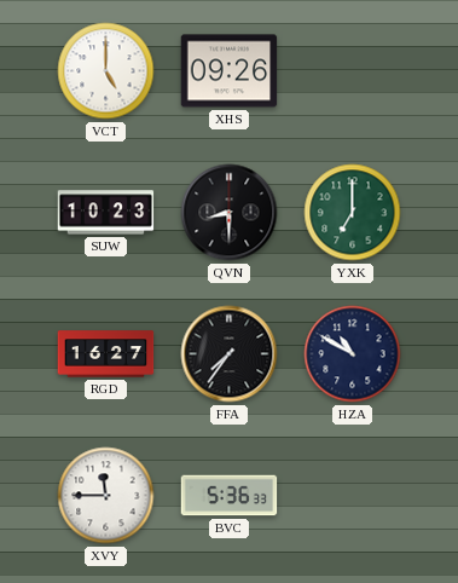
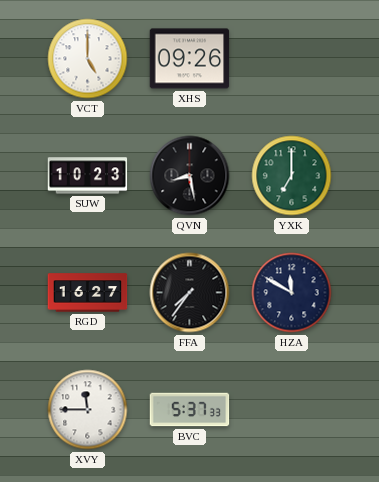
QVN: 8:30 -> 8:28 (190, 176)
HZA: 10:50 -> 11:50 (292, 293)
BVC: 5:36 -> 5:37 (190, 410)
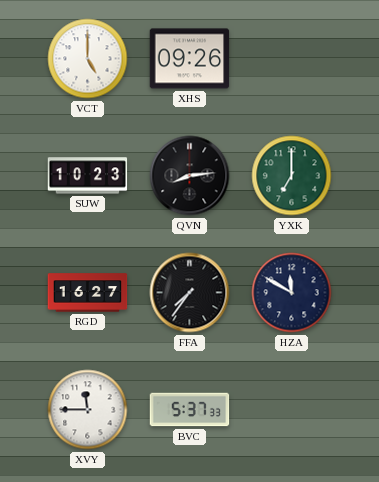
QVN: 8:28 -> 8:14 (190, 176)
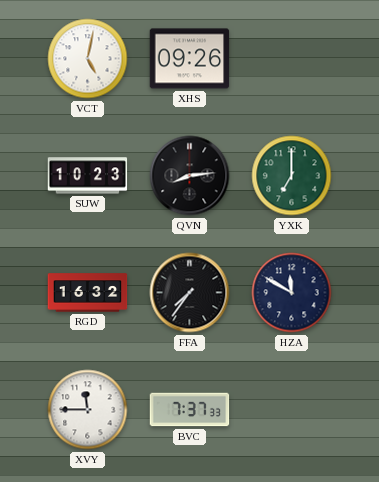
VCT: 5:00 -> 5:02 (88, 59)
RGD: 16:27 -> 16:32 (88, 293)
BVC: 5:37 -> 7:37 (190, 410)
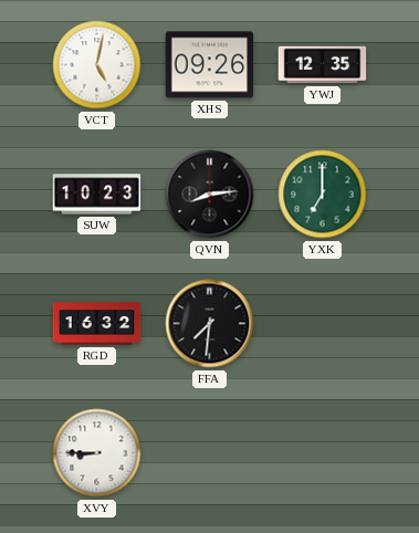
YWJ: none -> 12:35 (323, 65)
FFA: 7:36 -> 7:31 (210, 324)
HZA: 11:50 -> none (292, 293)
XVY: 11:45 -> 8:45 (97, 453)
BVC: 7:37 -> none (190, 410)
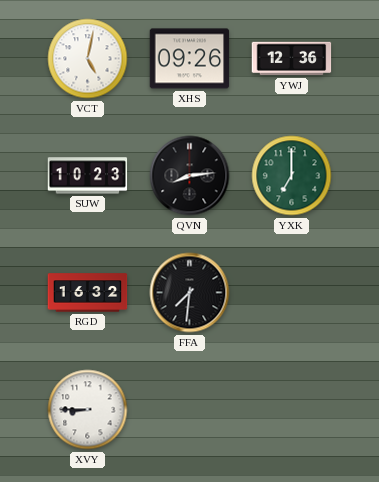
YWJ: 12:35 -> 12:36 (292, 59)
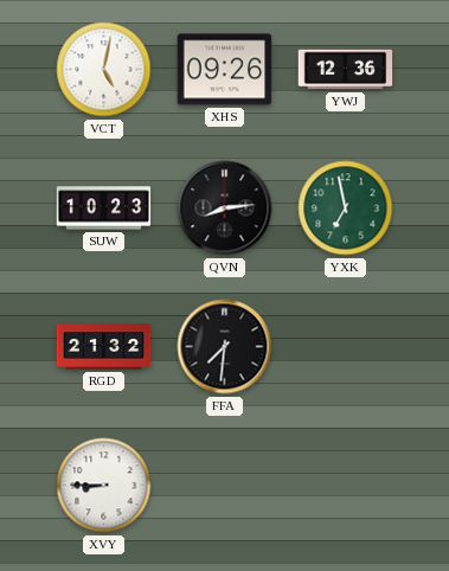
YXK: 7:00 -> 6:58 (346, 208)
RGD: 16:32 -> 21:32 (104, 347)
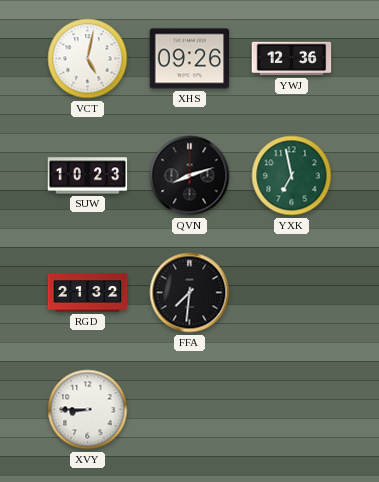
QVN: 8:14 -> 8:12 (190, 176)
